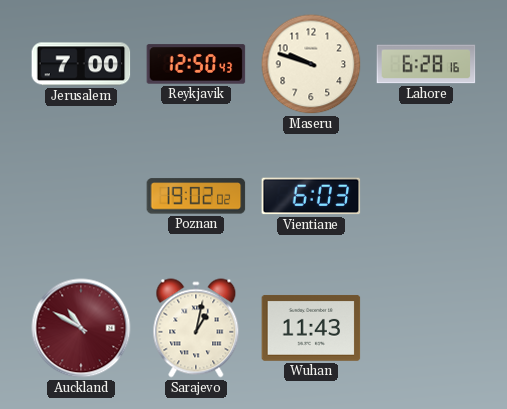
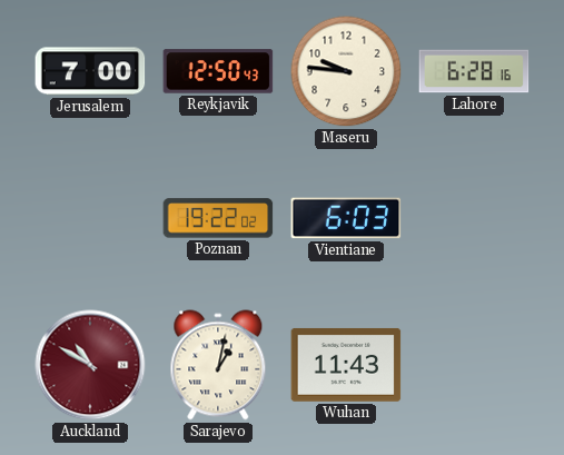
Maseru: 9:48 -> 9:46 (346, 71)
Poznan: 19:02 -> 19:22 (218, 218)
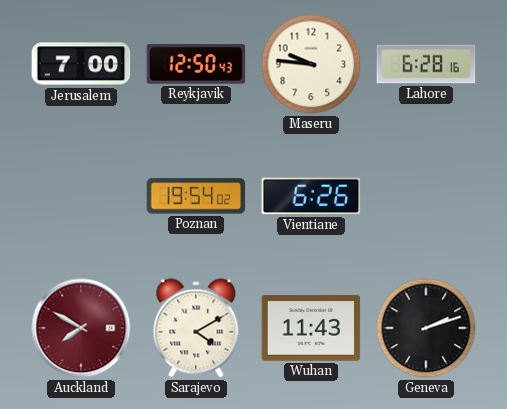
Poznan: 19:22 -> 19:54 (196, 196)
Vientiane: 6:03 -> 6:26 (311, 196)
Auckland: 10:50 -> 7:50 (81, 328)
Sarajevo: 1:02 -> 4:10 (196, 328)
Geneva: none -> 2:12 (426, 328)
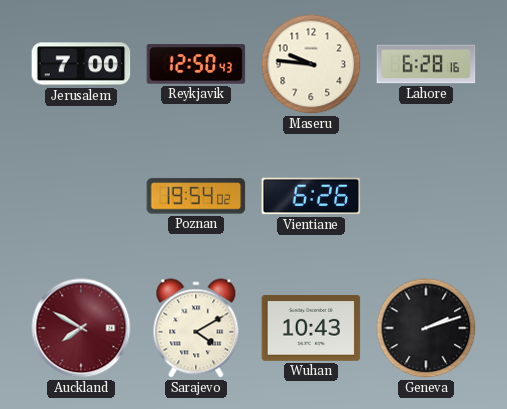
Wuhan: 11:43 -> 10:43 (311, 328)
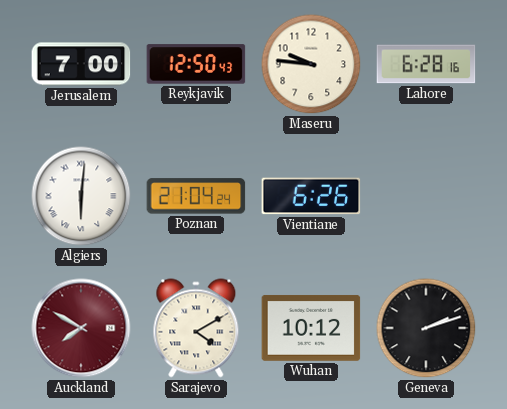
Algiers: none -> 6:01 (81, 196)
Poznan: 19:54 -> 21:04 (196, 196)
Wuhan: 10:43 -> 10:12 (311, 328)
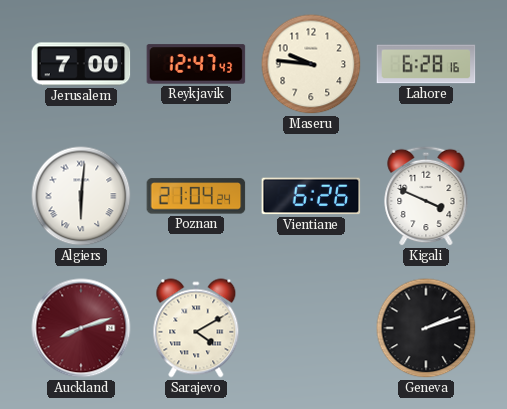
Reykjavik: 12:50 -> 12:47 (196, 64)
Kigali: none -> 3:49 (426, 196)
Auckland: 7:50 -> 8:12 (81, 328)
Wuhan: 10:12 -> none (311, 328)
